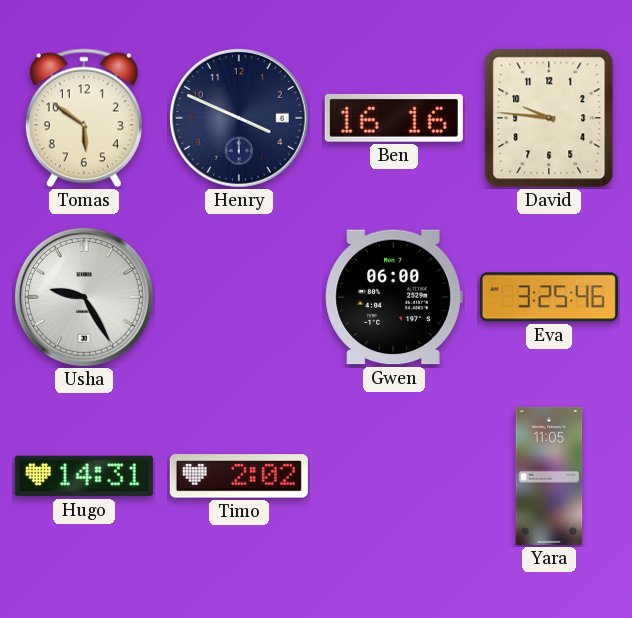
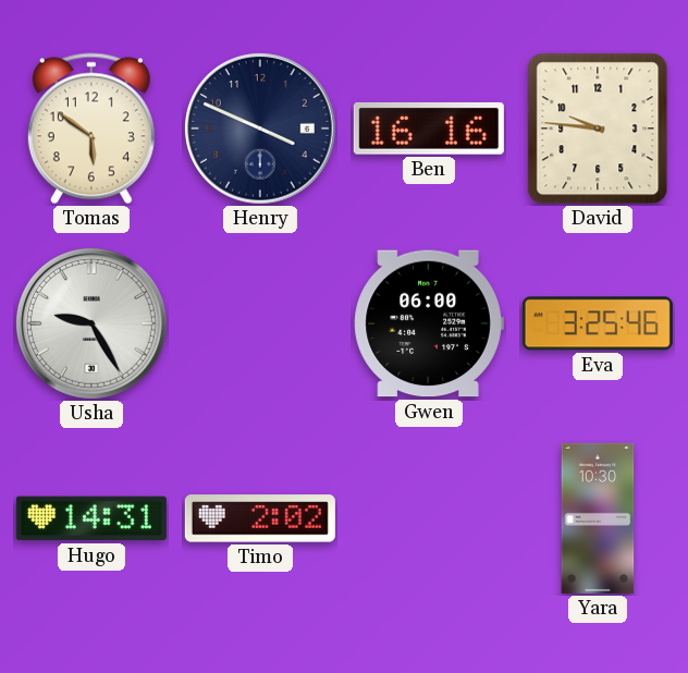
Yara: 11:05 -> 10:30 (598, 518)
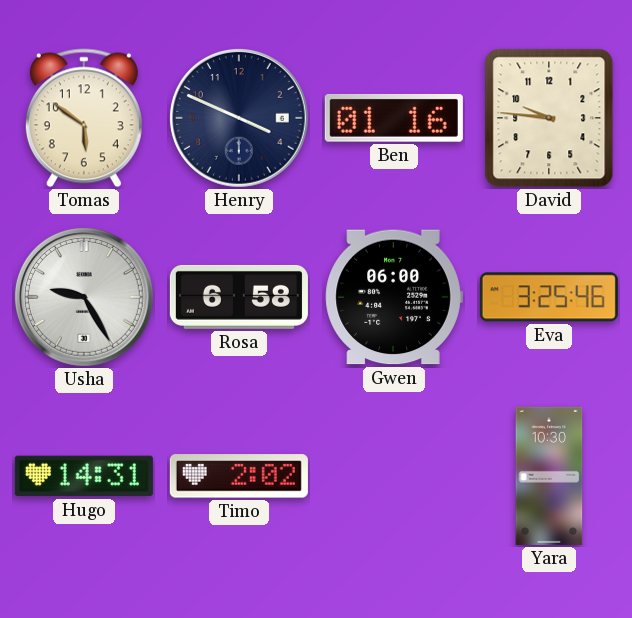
Ben: 16:16 -> 01:16 (394, 118)
Rosa: none -> 6:58 (239, 297)
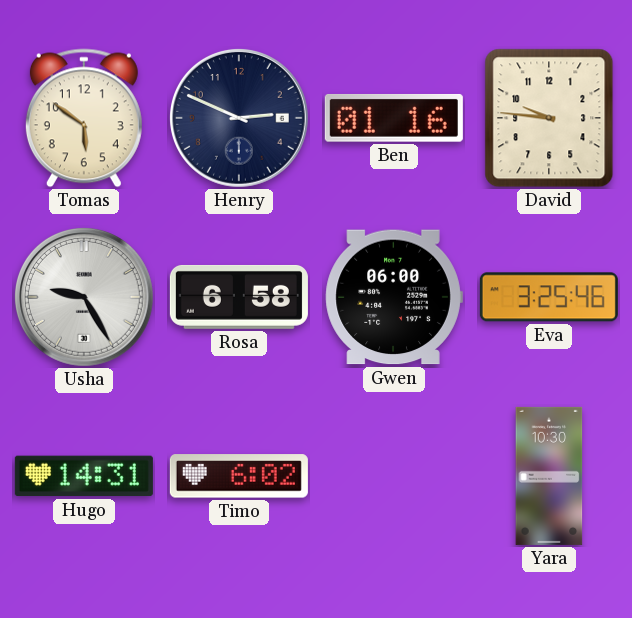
Henry: 3:49 -> 2:49 (239, 118)
Timo: 2:02 -> 6:02 (239, 476)
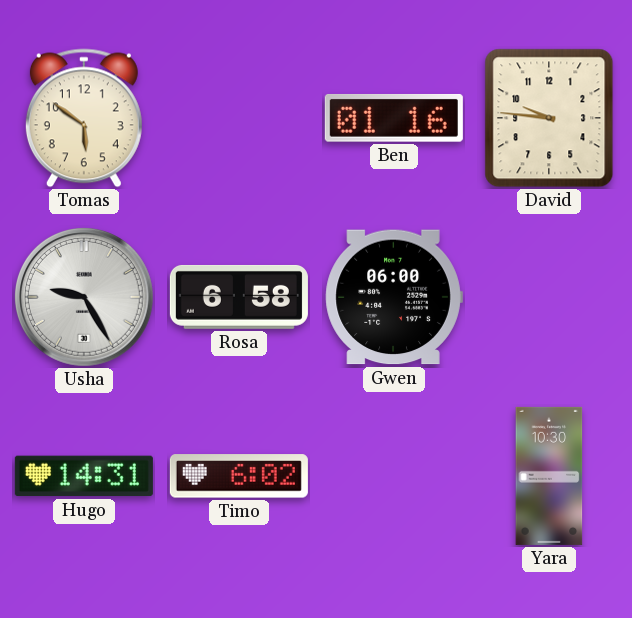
Henry: 2:49 -> none (239, 118)
Eva: 3:25 -> none (549, 297)
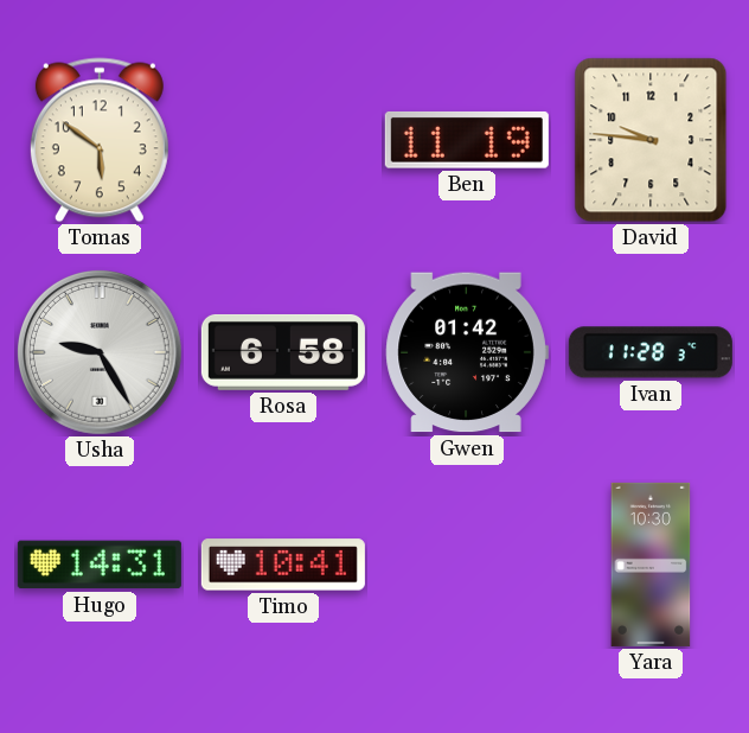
Ben: 01:16 -> 11:19 (467, 140)
Gwen: 06:00 -> 01:42 (467, 352)
Ivan: none -> 11:28 (651, 352)
Timo: 6:02 -> 10:41 (283, 565)
